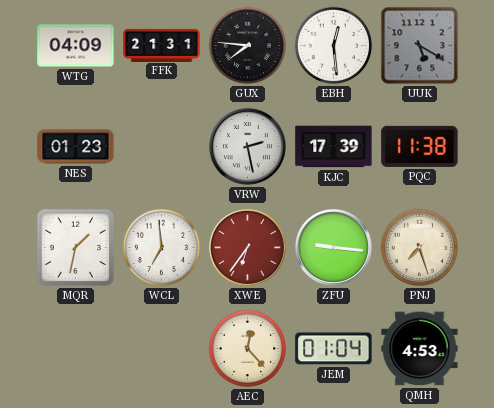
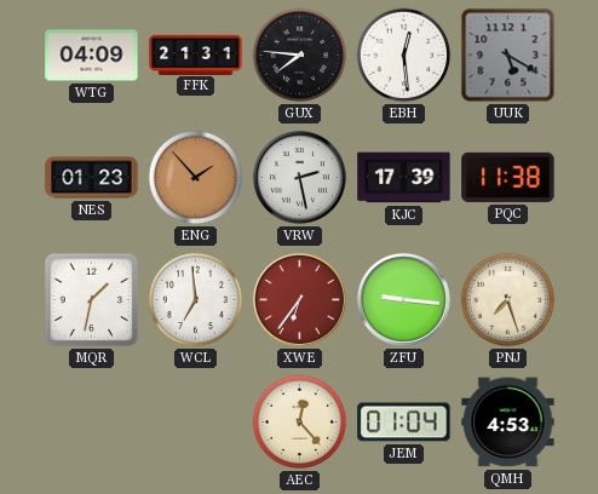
ENG: none -> 1:53 (196, 178)
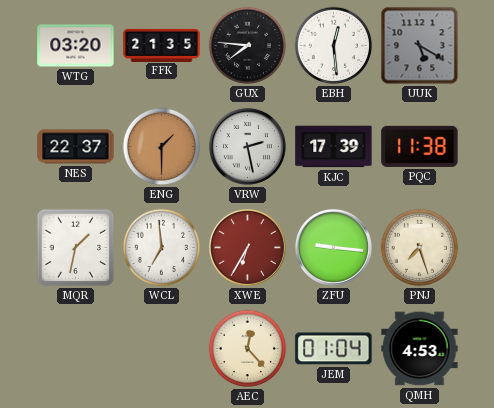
WTG: 04:09 -> 03:20 (76, 46)
FFK: 21:31 -> 21:35 (162, 45)
NES: 01:23 -> 22:37 (76, 147)
ENG: 1:53 -> 1:30 (162, 147)
XWE: 6:36 -> 6:35 (247, 247)
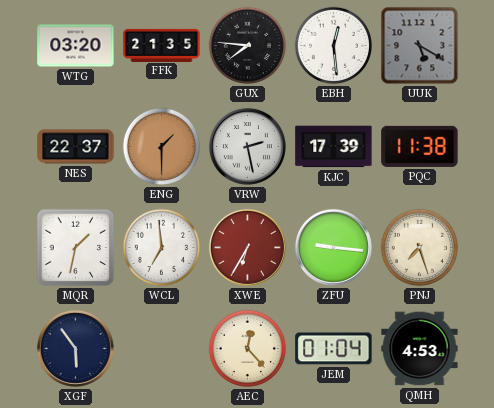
XGF: none -> 5:54 (75, 348)
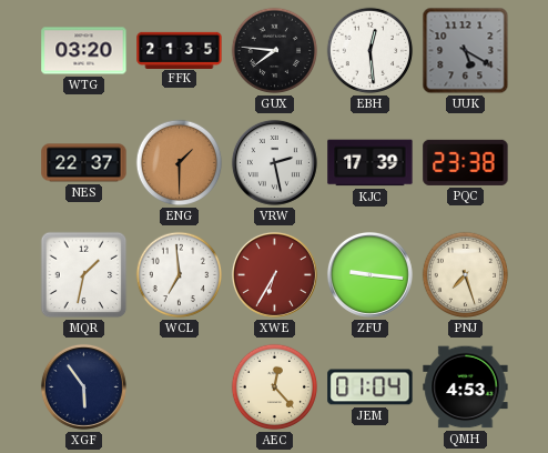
PQC: 11:38 -> 23:38 (466, 162)
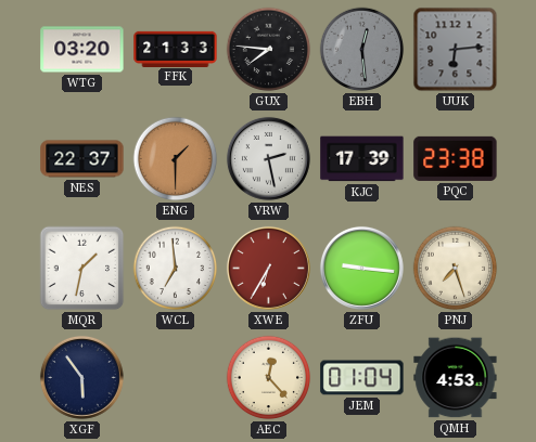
FFK: 21:35 -> 21:33 (176, 49)
EBH dial: white -> grey (362, 50)
UUK: 5:20 -> 6:14 (456, 50)
